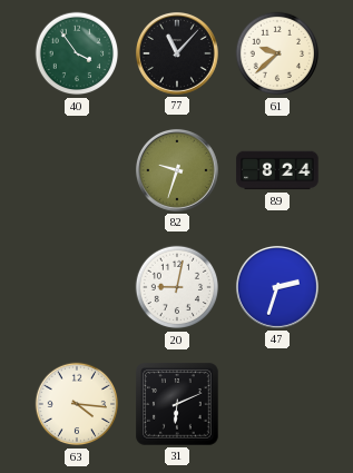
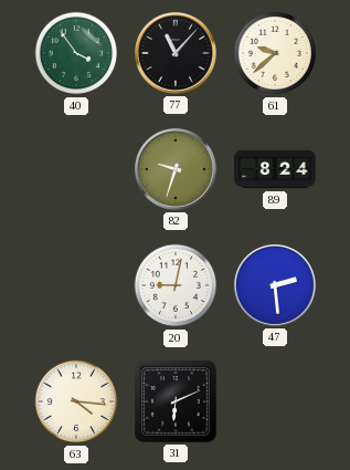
47: 2:33 -> 2:29 (275, 285)
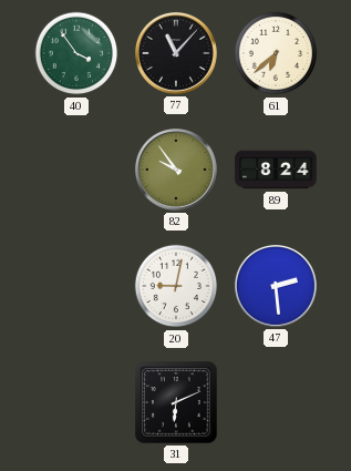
61: 9:38 -> 6:38 (276, 53)
82: 9:33 -> 9:54 (176, 170)
63: 4:16 -> none (76, 401)
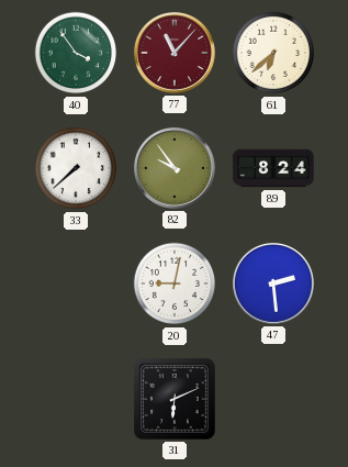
77 dial: black -> burgundy (175, 53)
33: none -> 7:38 (76, 168)
